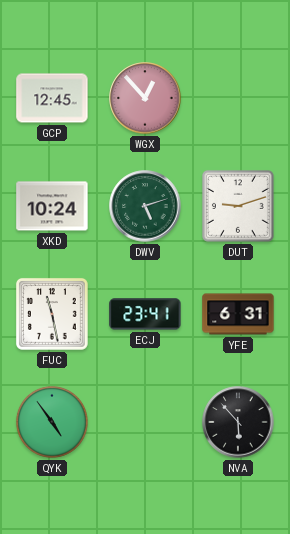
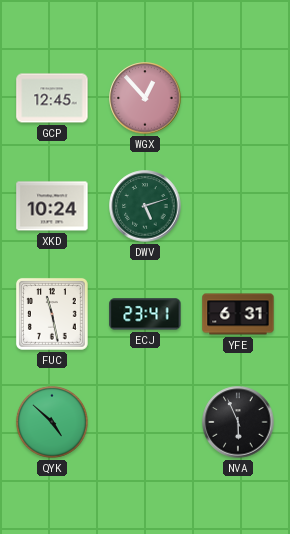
DUT: 9:12 -> none (238, 206)
QYK: 4:54 -> 4:52 (52, 422)
NVA: 5:53 -> 5:56 (238, 422)
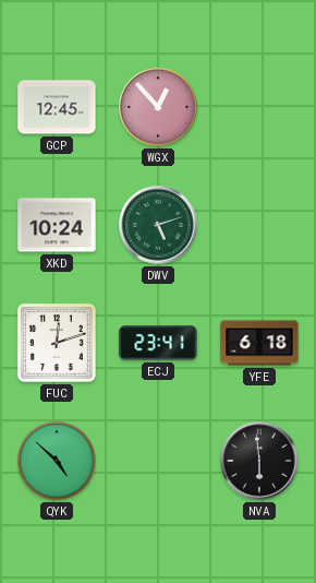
FUC: 11:28 -> 12:12 (57, 343)
YFE: 6:31 -> 6:18 (259, 343)
NVA: 5:56 -> 5:59 (259, 461)
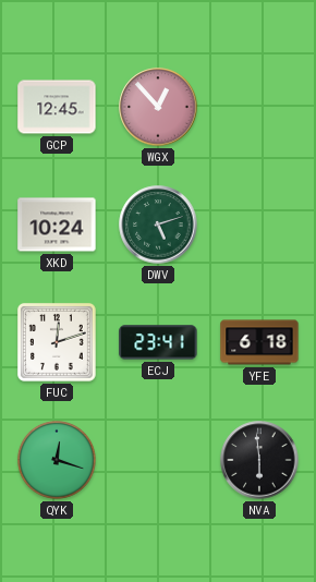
QYK: 4:52 -> 12:18 (57, 460)
